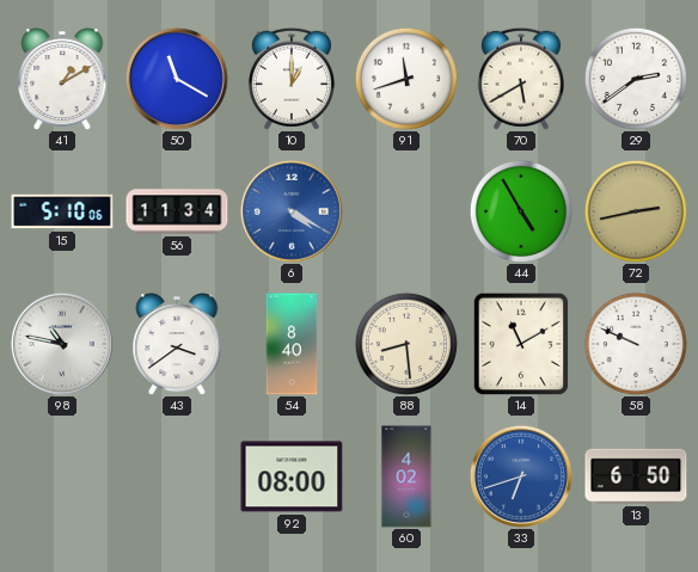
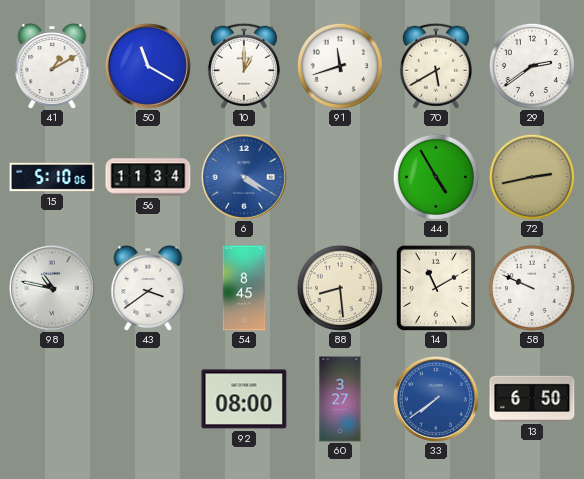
54: 8:40 -> 8:45 (244, 288)
60: 4:02 -> 3:27 (340, 399)
33: 6:42 -> 7:39 (436, 399)
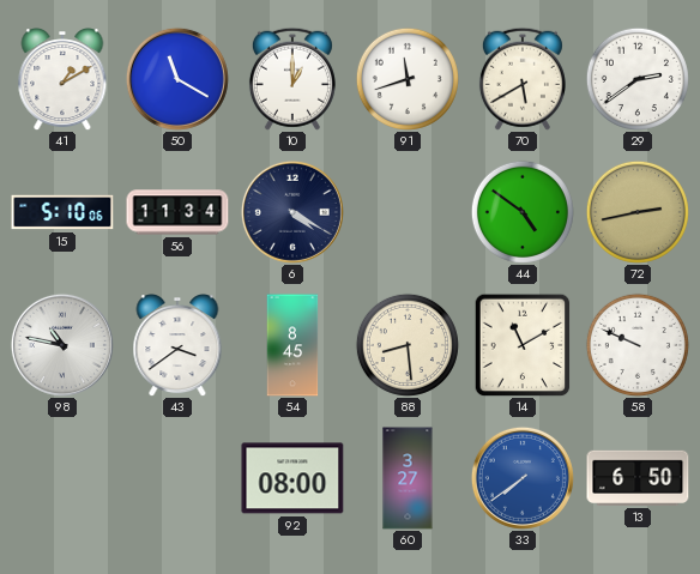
6 dial: blue -> navy (292, 212)
44: 4:55 -> 4:51 (523, 212)
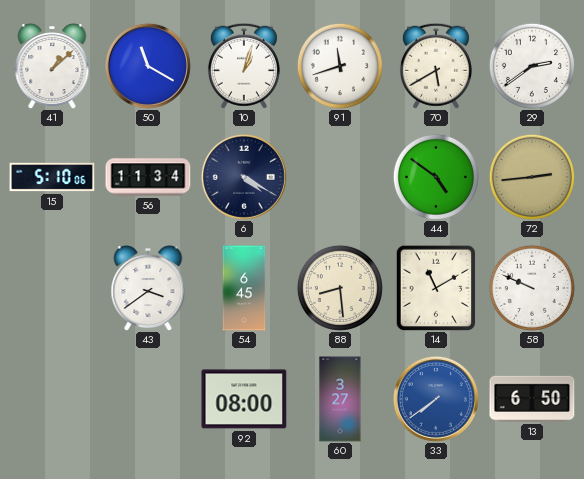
41: 1:10 -> 1:08 (52, 67)
10: 1:00 -> 1:03 (244, 66)
72: 2:43 -> 2:44 (532, 177)
98: 10:47 -> none (62, 345)
54: 8:45 -> 6:45 (244, 288)
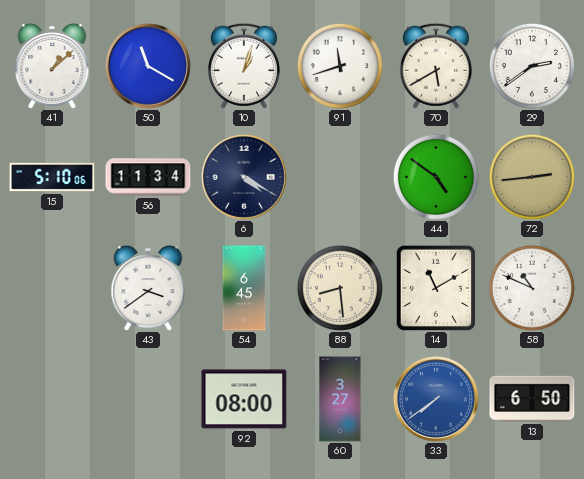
58: 9:49 -> 10:49 (532, 288)
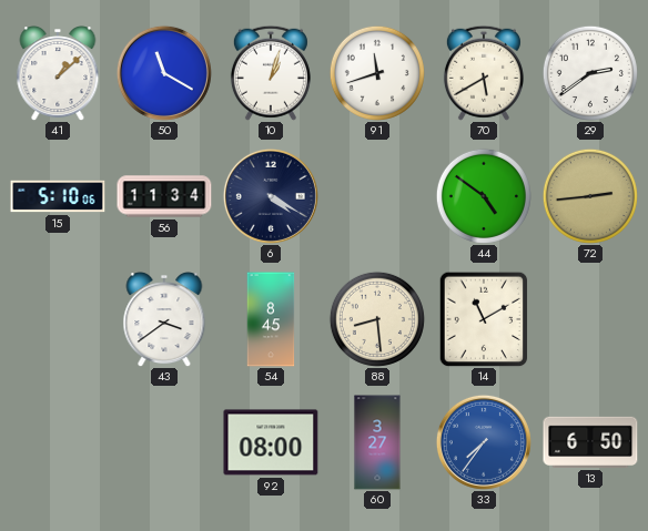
54: 6:45 -> 8:45 (271, 319)
58: 10:49 -> none (532, 288)
33: 7:39 -> 7:36 (484, 442)
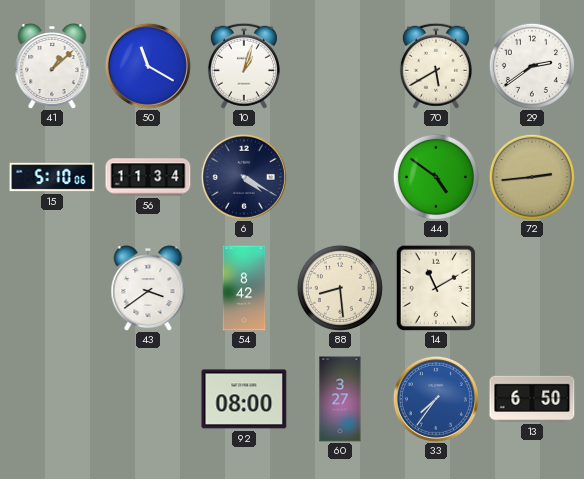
91: 11:42 -> none (377, 73)
54: 8:45 -> 8:42 (244, 288)
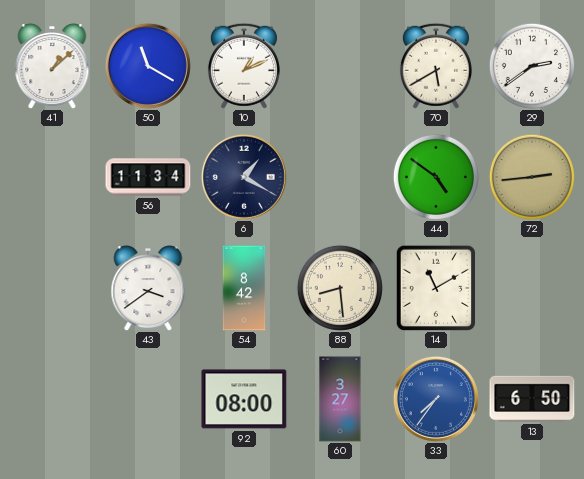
10: 1:03 -> 1:11 (244, 66)
15: 5:10 -> none (52, 177)
6: 4:20 -> 1:20 (244, 177)
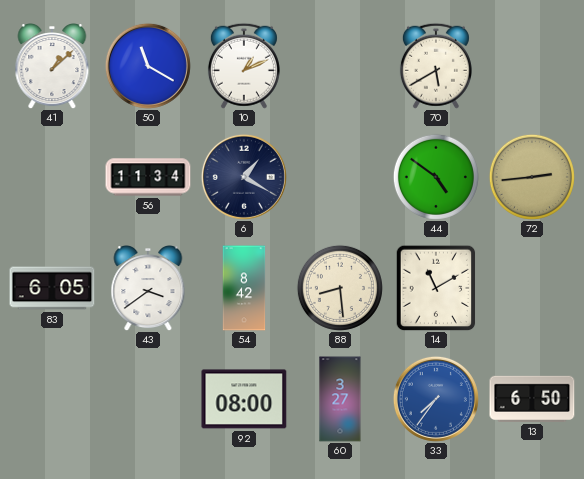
29: 2:39 -> none (532, 66)
83: none -> 6:05 (52, 288)
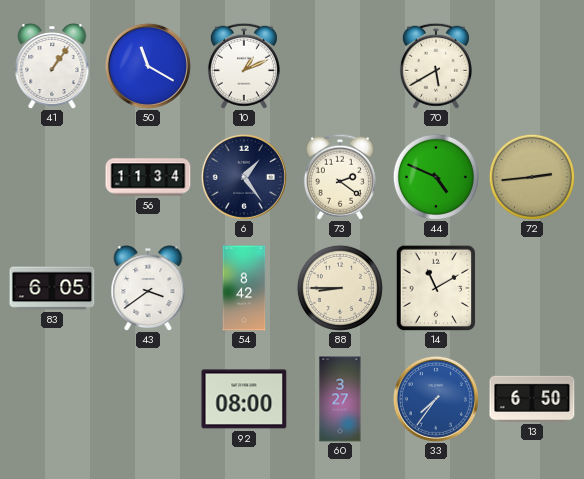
41: 1:08 -> 1:06 (52, 67)
6: 1:20 -> 1:24 (244, 177)
73: none -> 2:21 (340, 177)
44: 4:51 -> 4:49 (436, 177)
88: 8:29 -> 8:45 (340, 288)
